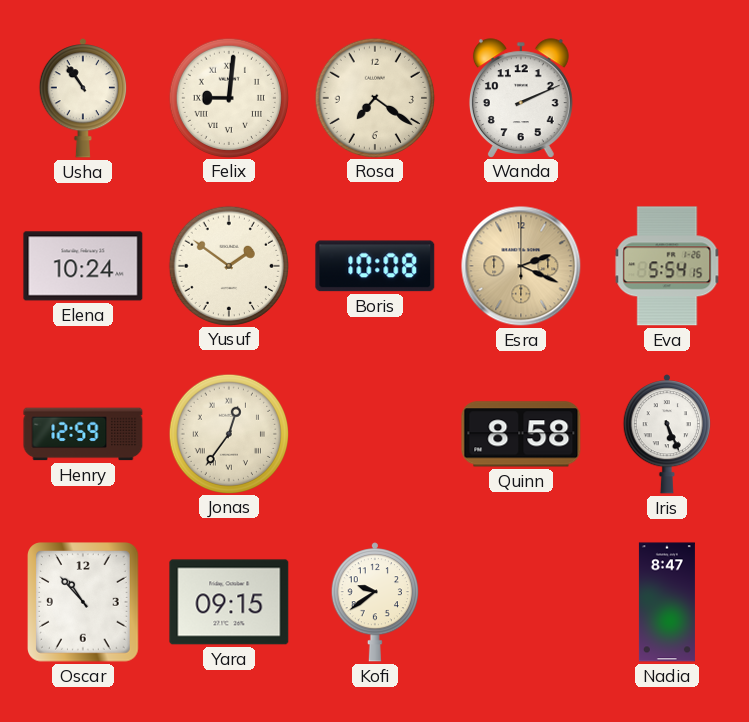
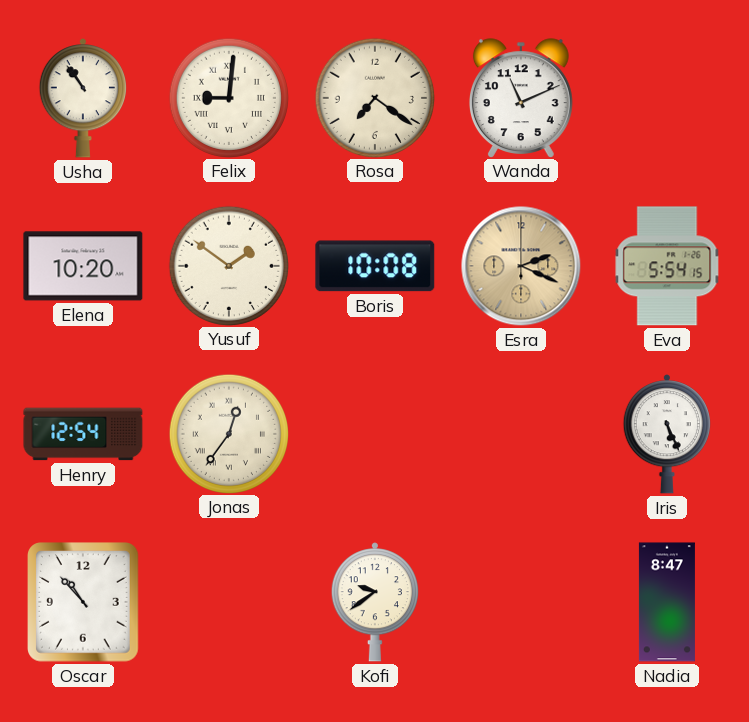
Wanda: 2:11 -> 11:11 (521, 98)
Elena: 10:24 -> 10:20 (83, 266)
Henry: 12:59 -> 12:54 (83, 434)
Quinn: 8:58 -> none (521, 434)
Yara: 09:15 -> none (229, 602)
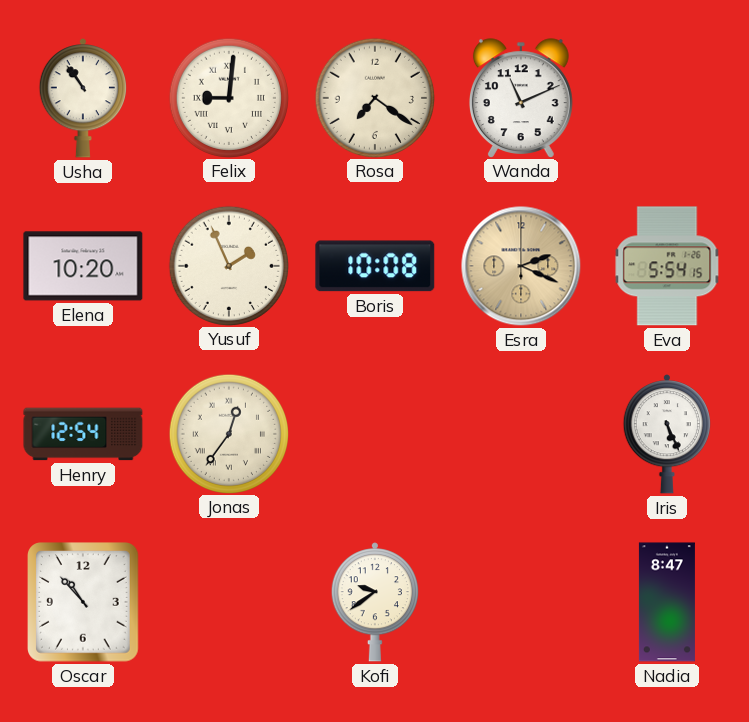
Yusuf: 1:51 -> 1:56 (228, 265)
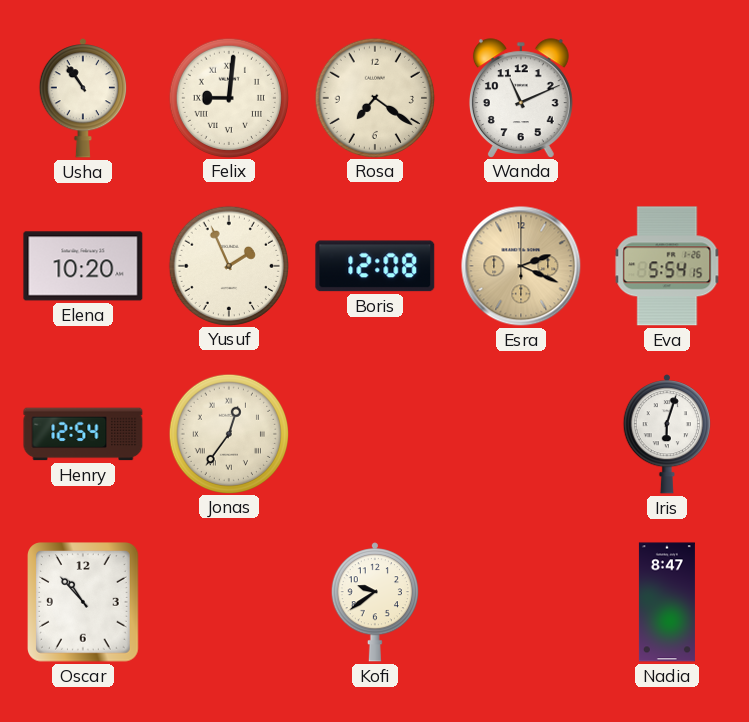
Boris: 10:08 -> 12:08 (375, 266)
Iris: 5:26 -> 6:03 (666, 434)
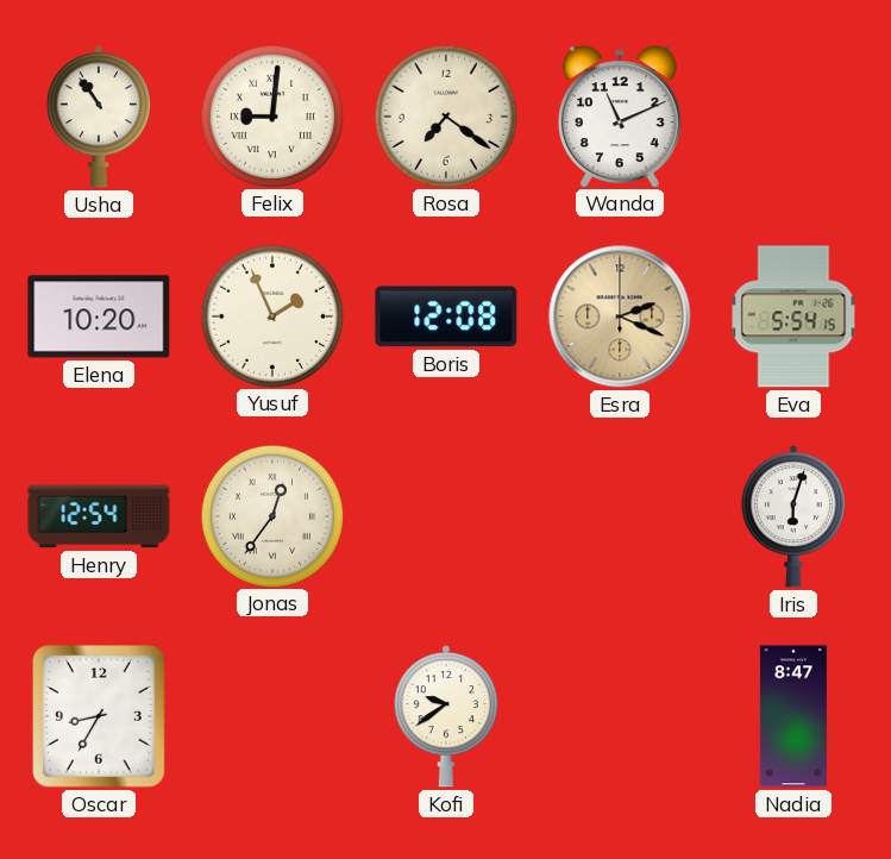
Oscar: 10:53 -> 8:35 (100, 716)
